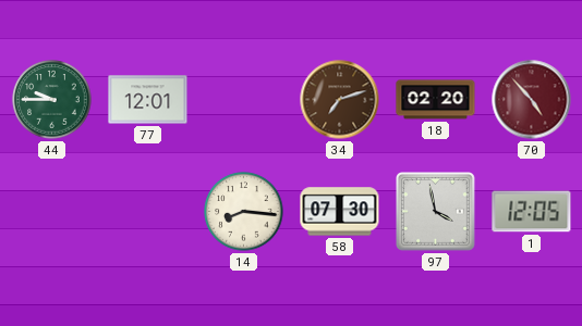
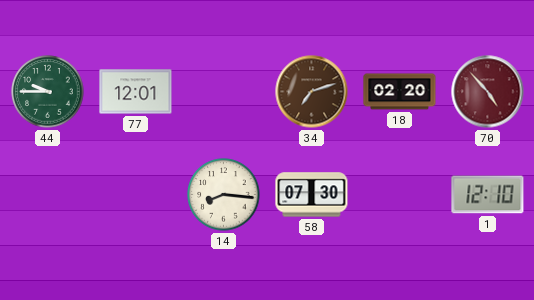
97: 3:58 -> none (436, 212)
1: 12:05 -> 12:10 (488, 195)
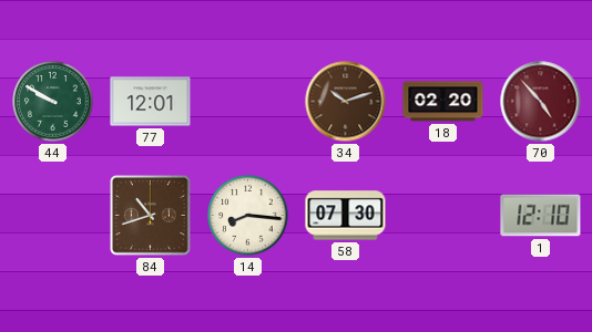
44: 9:45 -> 9:50 (53, 102)
34: 7:12 -> 10:12 (346, 102)
84: none -> 10:42 (151, 216)
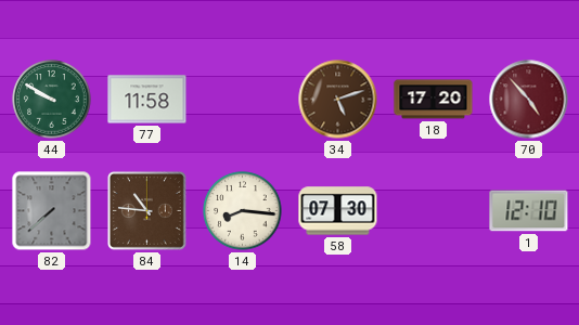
77: 12:01 -> 11:58 (147, 100)
34: 10:12 -> 5:12 (338, 100)
18: 02:20 -> 17:20 (434, 100)
82: none -> 7:38 (52, 211)
84: 10:42 -> 10:46 (147, 211)
